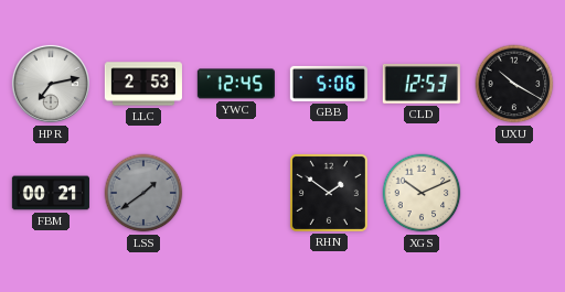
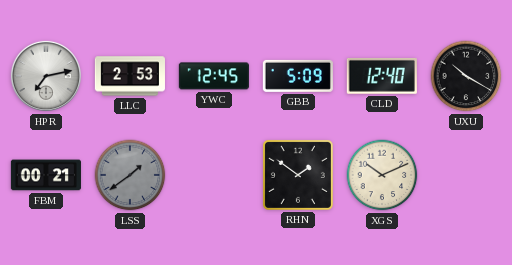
GBB: 5:06 -> 5:09 (298, 76)
CLD: 12:53 -> 12:40 (382, 76)
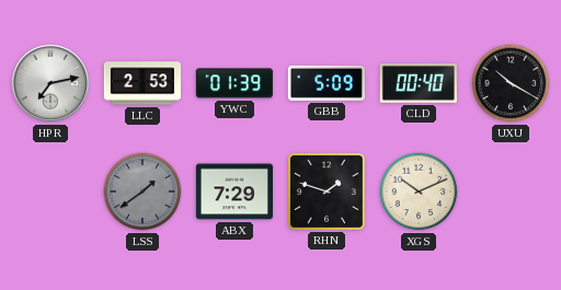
YWC: 12:45 -> 01:39 (234, 83)
CLD: 12:40 -> 00:40 (419, 83)
FBM: 00:21 -> none (46, 175)
ABX: none -> 7:29 (234, 192)
RHN: 1:51 -> 1:48 (327, 192)
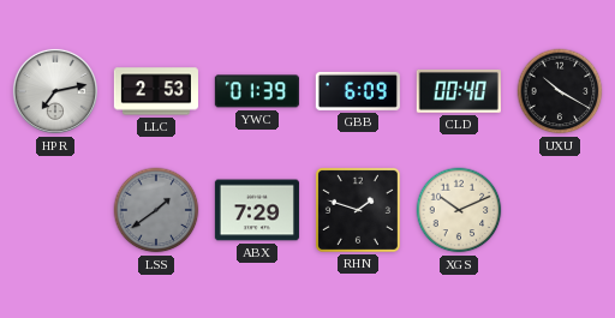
GBB: 5:09 -> 6:09 (358, 91)
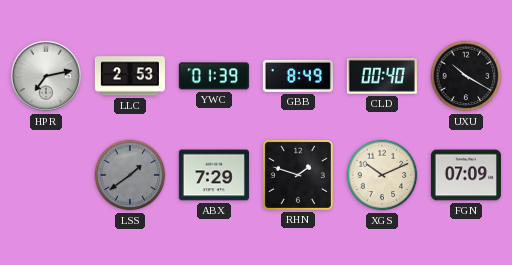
GBB: 6:09 -> 8:49 (298, 76)
FGN: none -> 07:09 (466, 175)
